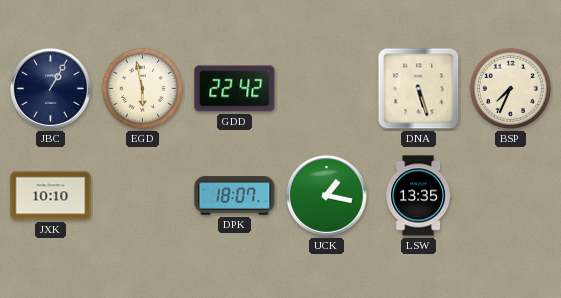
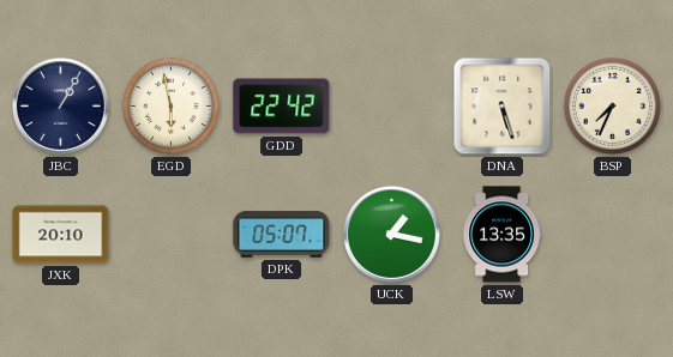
JXK: 10:10 -> 20:10 (61, 235)
DPK: 18:07 -> 05:07 (282, 235)
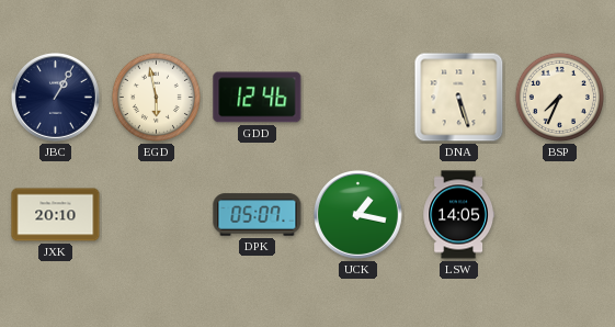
GDD: 22:42 -> 12:46 (258, 98)
LSW: 13:35 -> 14:05 (458, 215)
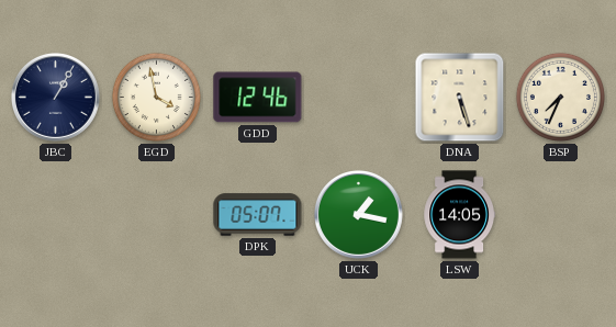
EGD: 5:58 -> 3:58 (156, 97)
JXK: 20:10 -> none (56, 215)
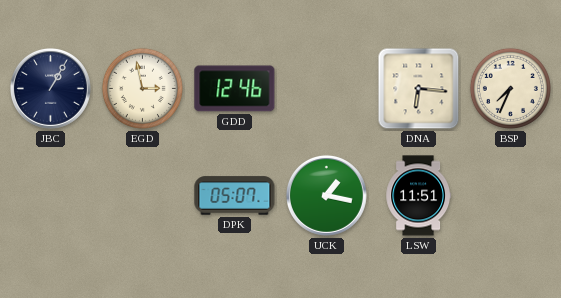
EGD: 3:58 -> 2:58 (142, 88)
DNA: 5:27 -> 6:16 (419, 89)
LSW: 14:05 -> 11:51 (418, 196)
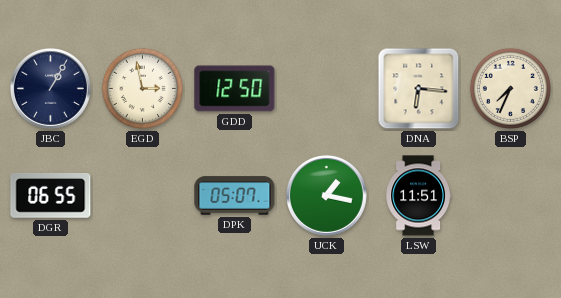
GDD: 12:46 -> 12:50 (235, 89)
DGR: none -> 06:55 (51, 195)
